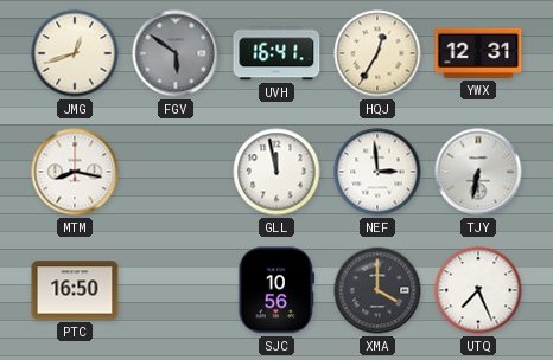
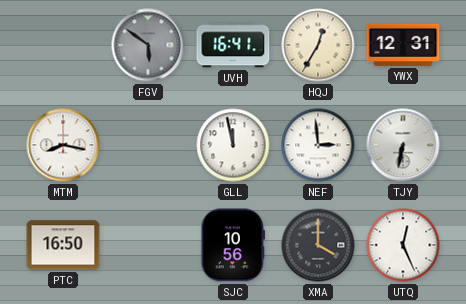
JMG: 12:42 -> none (75, 53)
UTQ: 7:26 -> 12:26 (403, 245)
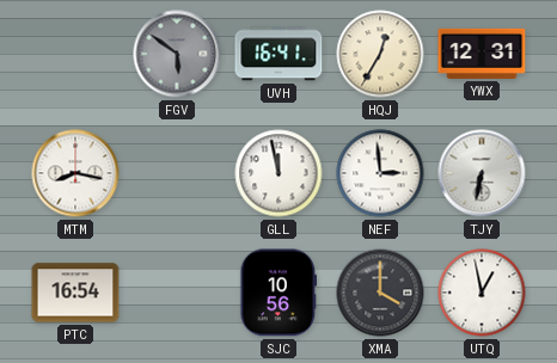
PTC: 16:50 -> 16:54 (75, 293)
UTQ: 12:26 -> 12:58 (482, 293)
